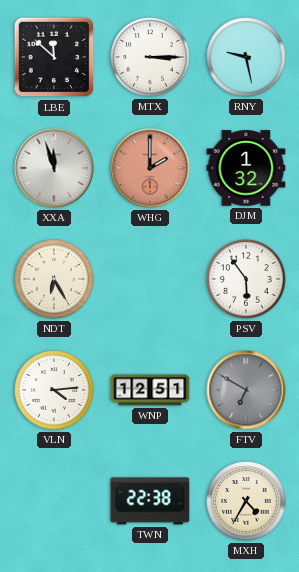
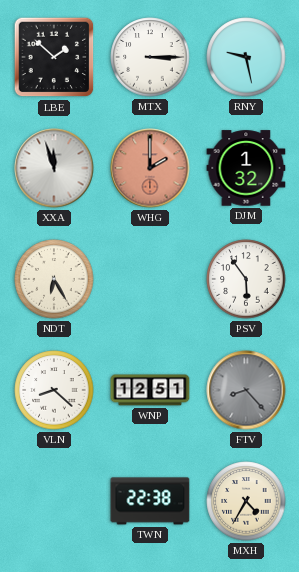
LBE: 11:52 -> 1:52 (54, 57)
VLN: 4:14 -> 8:22 (54, 390)
FTV: 6:50 -> 8:23 (246, 390)
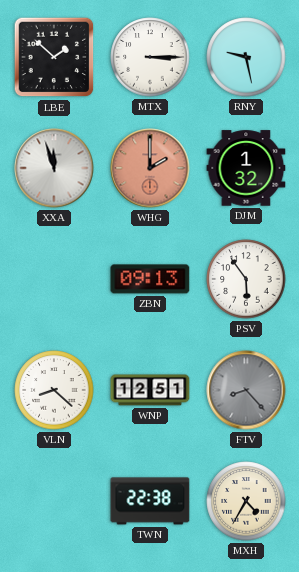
NDT: 6:25 -> none (54, 279)
ZBN: none -> 09:13 (150, 279)
